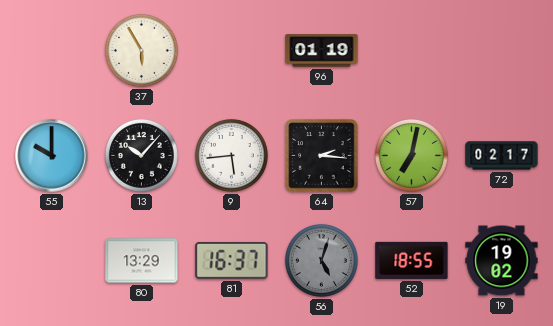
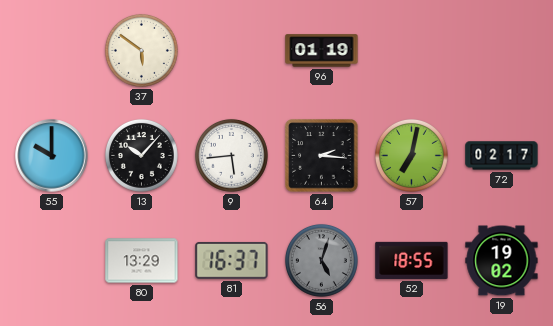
37: 5:55 -> 5:51 (141, 50)
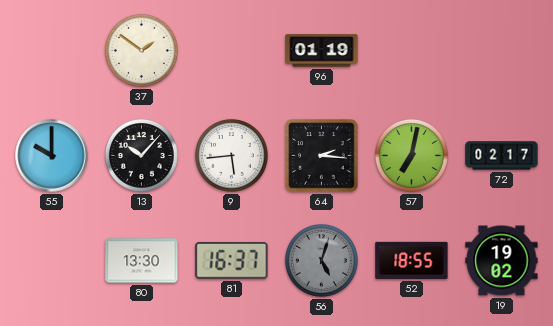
37: 5:51 -> 1:51 (141, 50)
80: 13:29 -> 13:30 (142, 261)
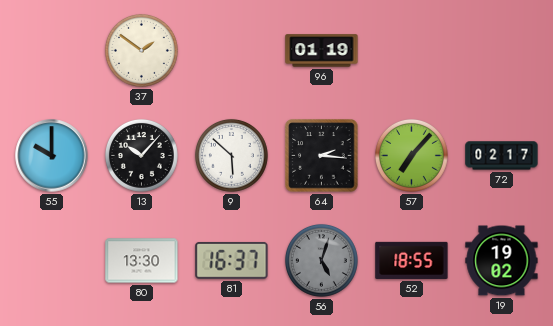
9: 5:44 -> 5:52 (231, 155)
57: 7:02 -> 7:07 (411, 155)
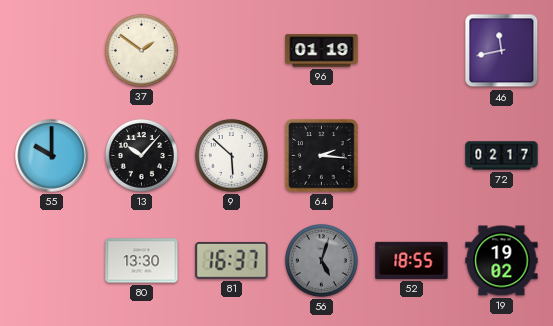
46: none -> 11:43 (502, 51)
57: 7:07 -> none (411, 155)
